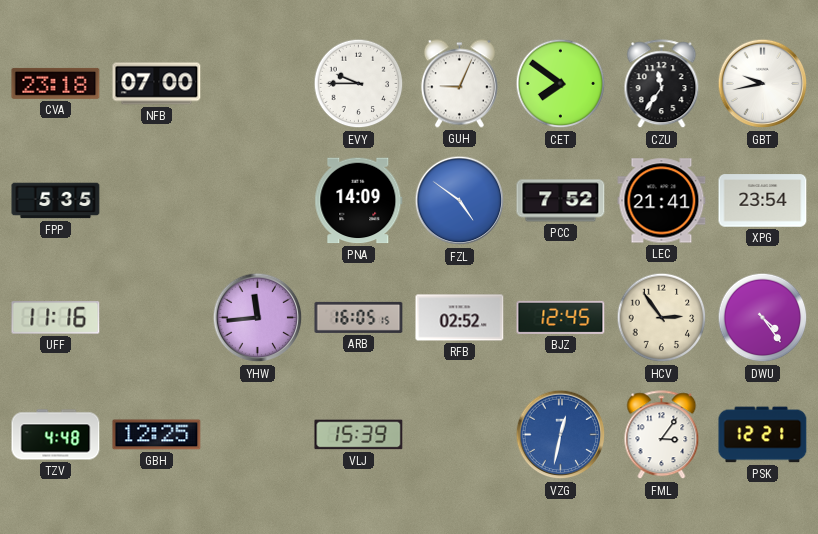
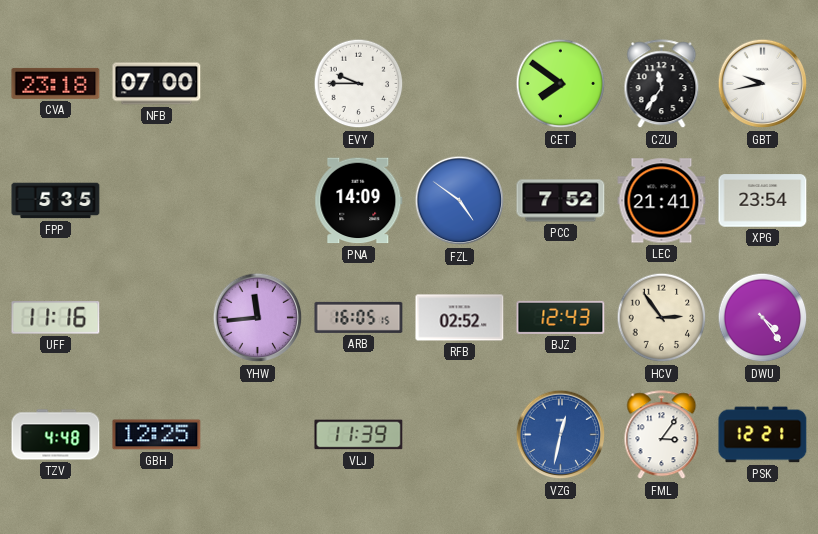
GUH: 9:04 -> none (459, 84)
BJZ: 12:45 -> 12:43 (561, 317)
VLJ: 15:39 -> 11:39 (359, 435)
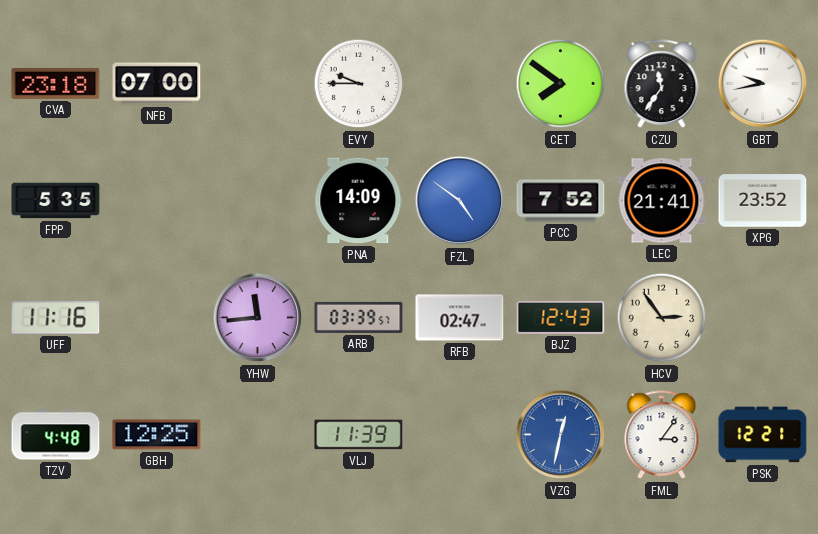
XPG: 23:54 -> 23:52 (763, 201)
ARB: 16:05 -> 03:39 (359, 317)
RFB: 02:52 -> 02:47 (460, 318)
DWU: 4:24 -> none (763, 318)
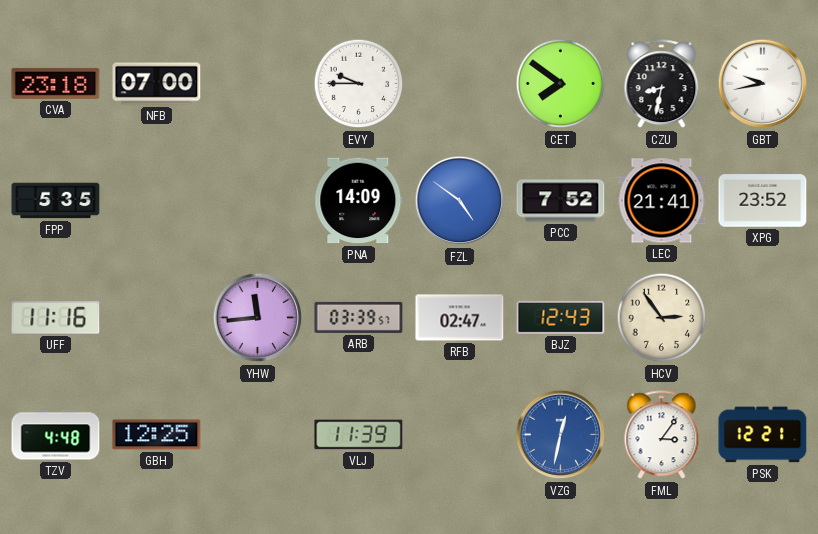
CZU: 11:36 -> 8:32 (662, 84)
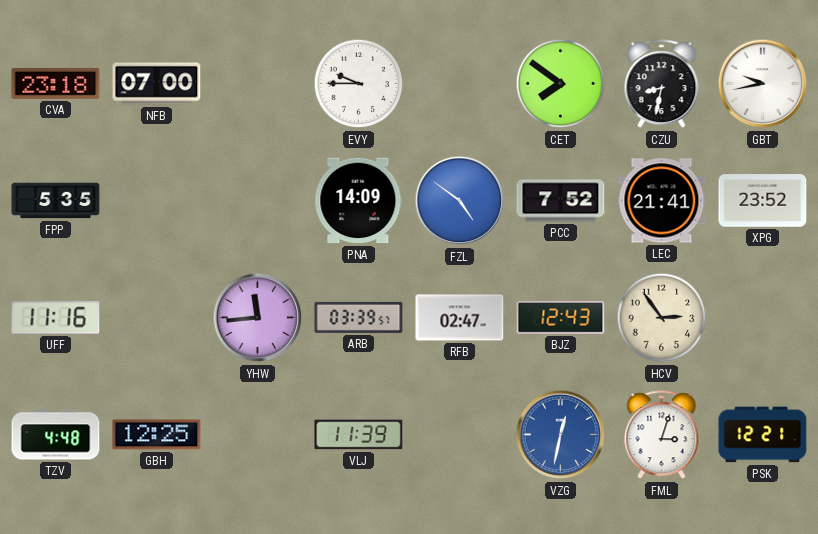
FML: 3:06 -> 3:03 (662, 435)
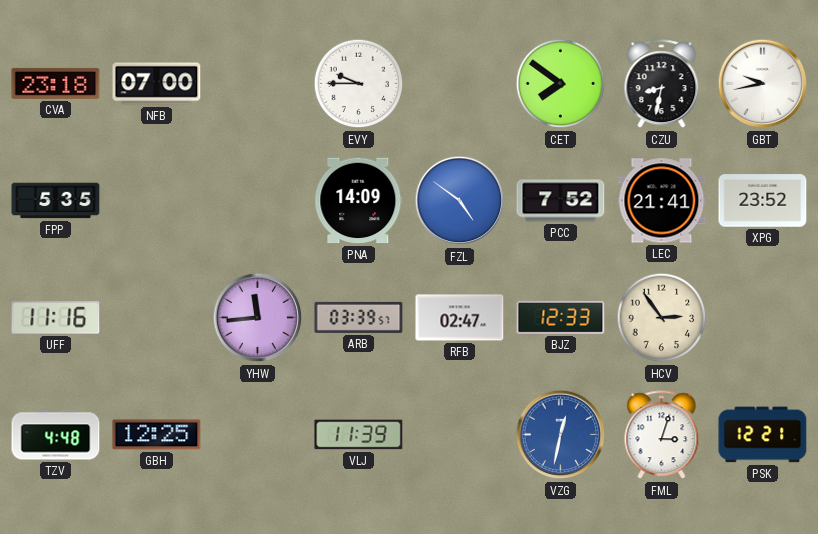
BJZ: 12:43 -> 12:33 (561, 317)
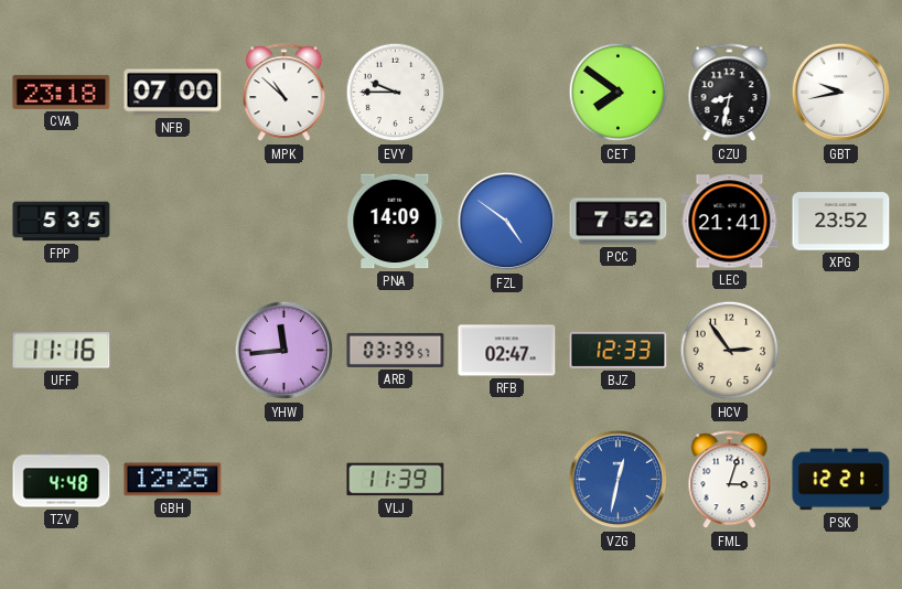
MPK: none -> 10:52 (284, 93)
